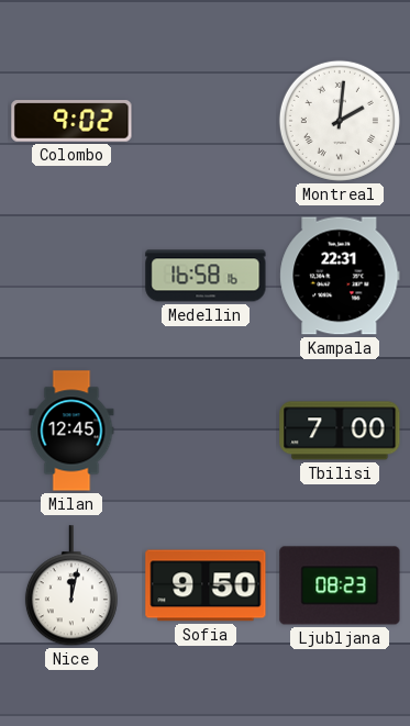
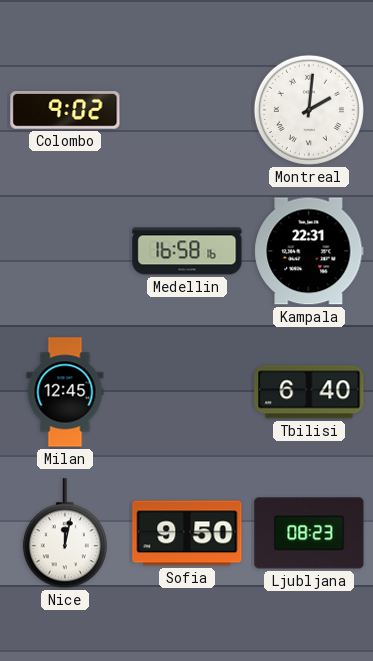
Tbilisi: 7:00 -> 6:40 (309, 392)
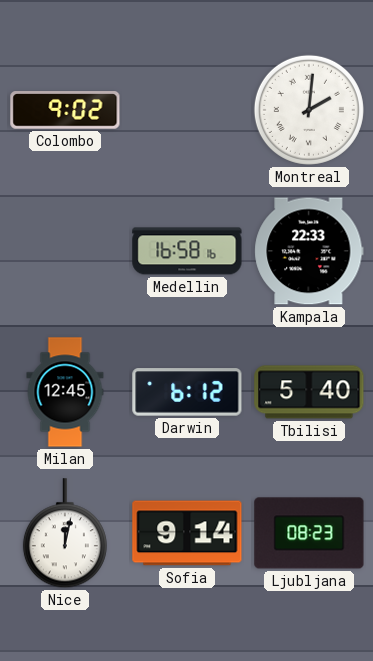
Kampala: 22:31 -> 22:33 (309, 251)
Darwin: none -> 6:12 (187, 392)
Tbilisi: 6:40 -> 5:40 (309, 392)
Sofia: 9:50 -> 9:14 (187, 533)
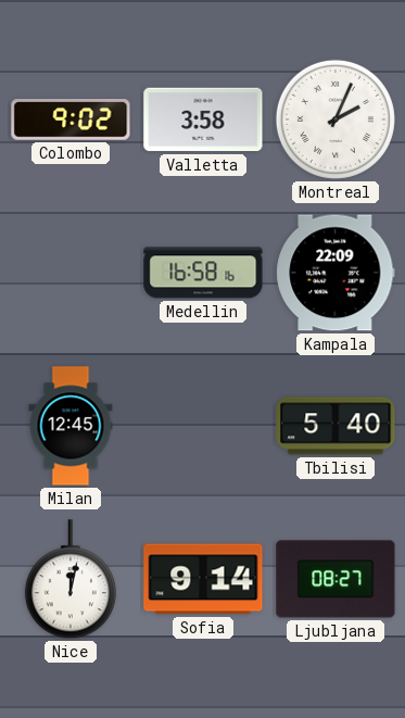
Valletta: none -> 3:58 (203, 119)
Montreal: 2:01 -> 2:04 (336, 119)
Kampala: 22:33 -> 22:09 (336, 273)
Darwin: 6:12 -> none (187, 392)
Ljubljana: 08:23 -> 08:27 (336, 579)
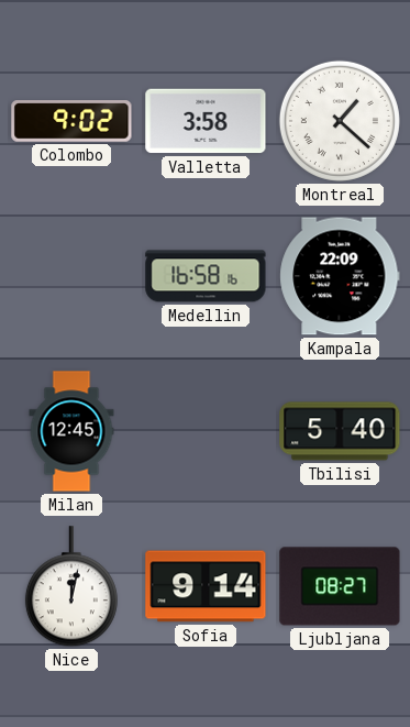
Montreal: 2:04 -> 1:22 (340, 121)
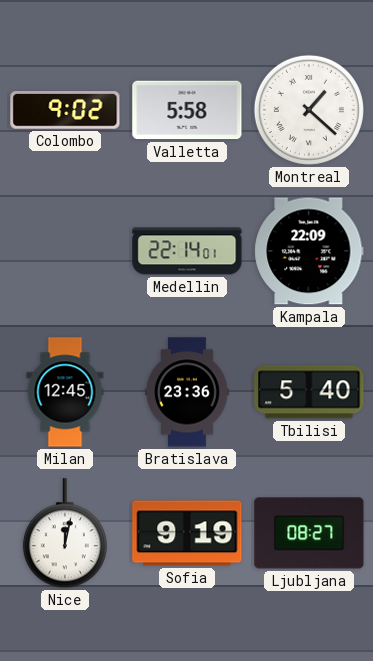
Valletta: 3:58 -> 5:58 (187, 110)
Medellin: 16:58 -> 22:14 (187, 251)
Bratislava: none -> 23:36 (188, 392)
Sofia: 9:14 -> 9:19 (187, 533)
